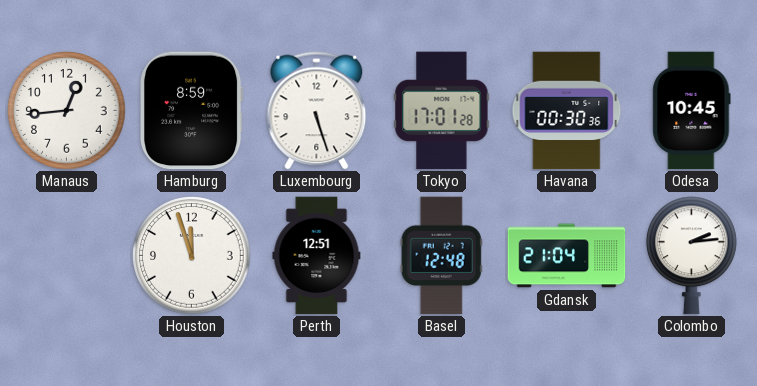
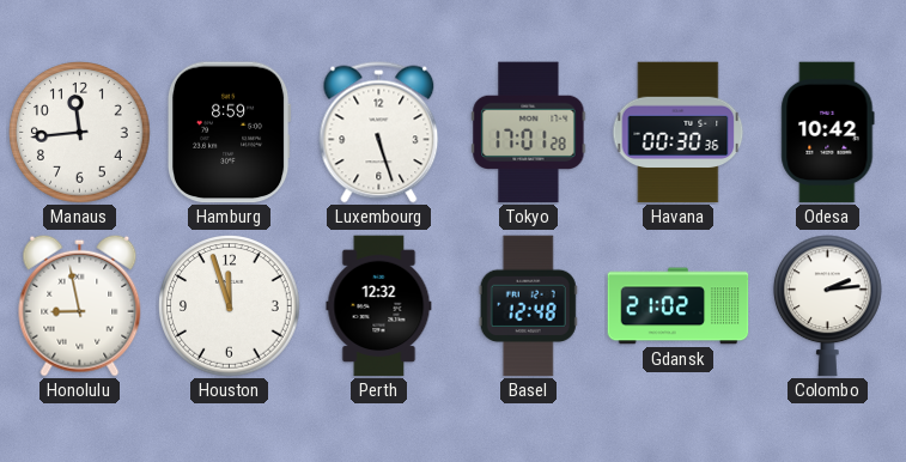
Manaus: 12:44 -> 11:44 (80, 133)
Odesa: 10:45 -> 10:42 (828, 133)
Honolulu: none -> 8:58 (80, 305)
Perth: 12:51 -> 12:32 (379, 306)
Gdansk: 21:04 -> 21:02 (679, 306)
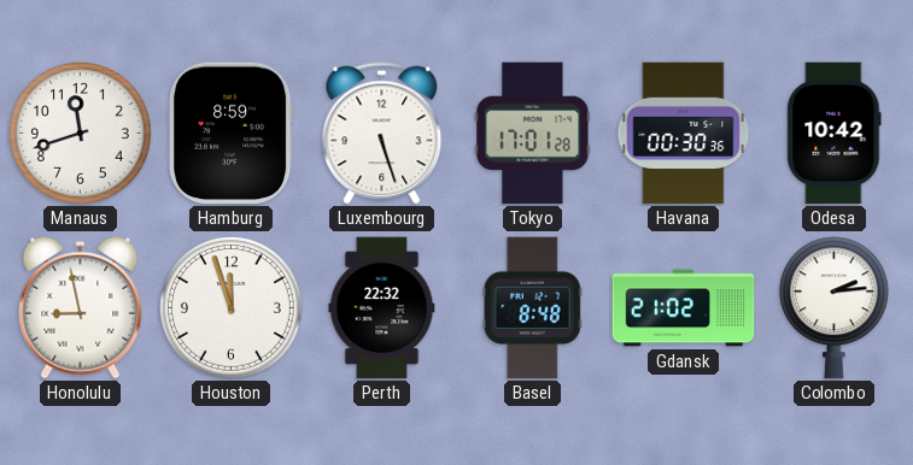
Manaus: 11:44 -> 11:42 (81, 134)
Perth: 12:32 -> 22:32 (382, 308)
Basel: 12:48 -> 8:48 (532, 308)
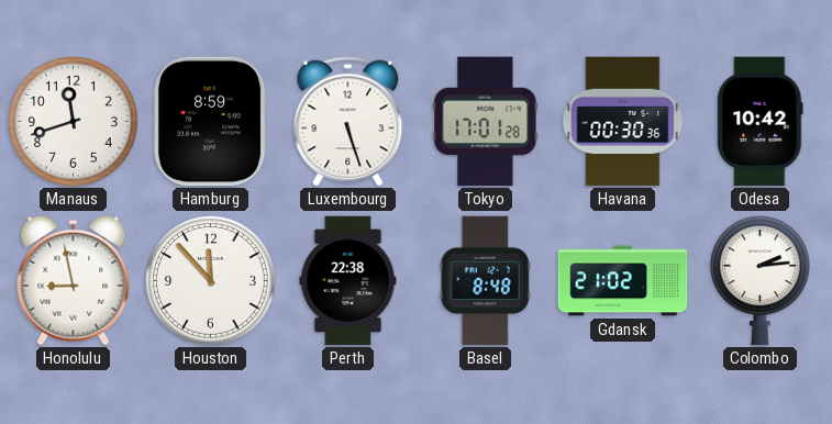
Houston: 11:57 -> 11:53 (211, 281)
Perth: 22:32 -> 22:38 (348, 281)
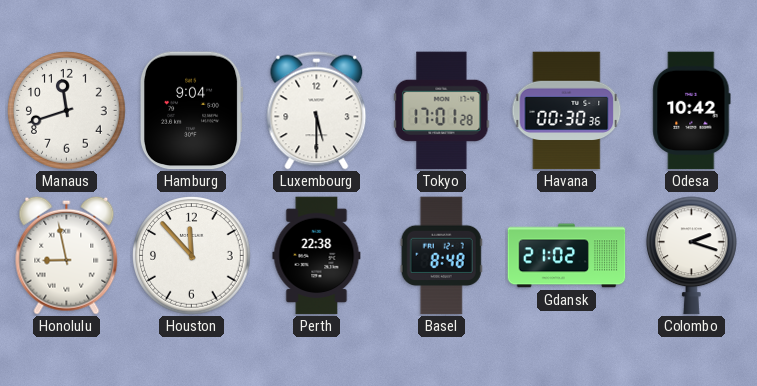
Hamburg: 8:59 -> 9:04 (191, 111)
Luxembourg: 5:27 -> 5:30 (317, 111)
Colombo: 2:14 -> 2:18 (691, 256)
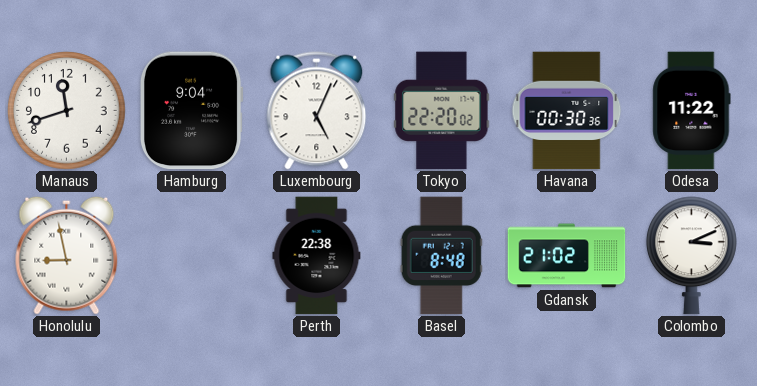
Luxembourg: 5:30 -> 5:04 (317, 111)
Tokyo: 17:01 -> 22:20 (442, 111)
Odesa: 10:42 -> 11:22 (692, 111)
Houston: 11:53 -> none (192, 256)
Colombo: 2:18 -> 3:11 (691, 256)
